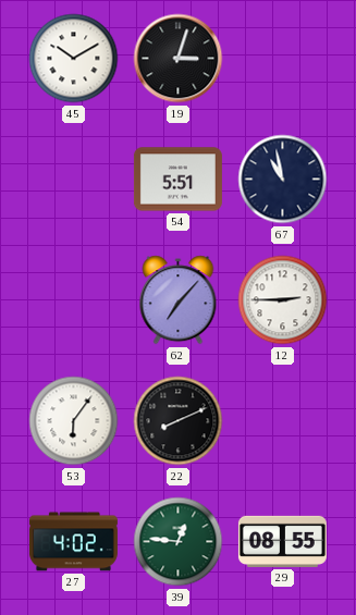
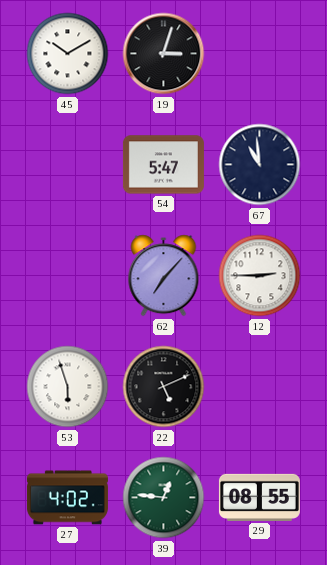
54: 5:51 -> 5:47 (163, 165)
67: 10:58 -> 10:59 (260, 165)
53: 6:06 -> 5:57 (68, 387)
22: 8:11 -> 5:11 (164, 387)
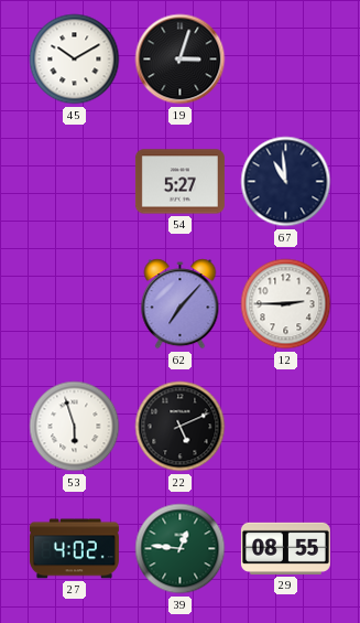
54: 5:47 -> 5:27 (179, 182)
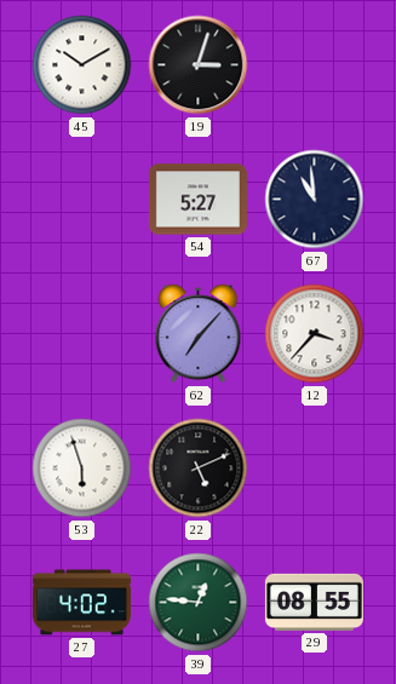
12: 2:45 -> 3:37 (315, 334)
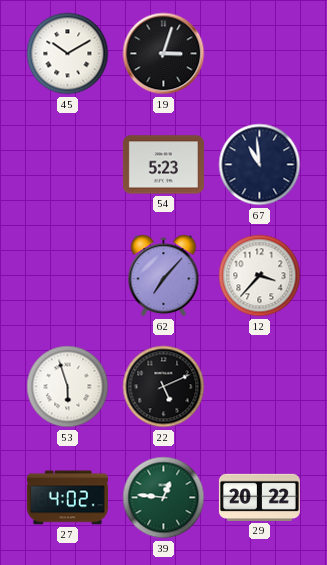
54: 5:27 -> 5:23 (163, 165)
29: 08:55 -> 20:22 (259, 497)
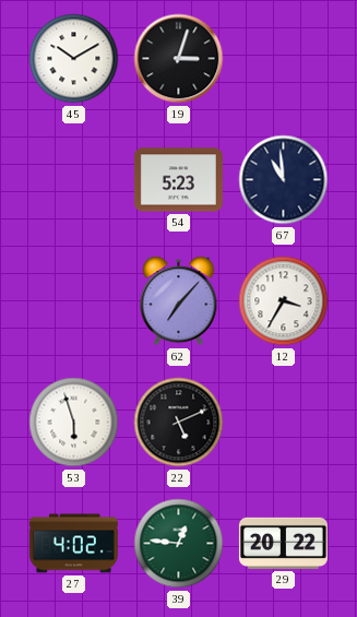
12: 3:37 -> 3:35 (284, 301)
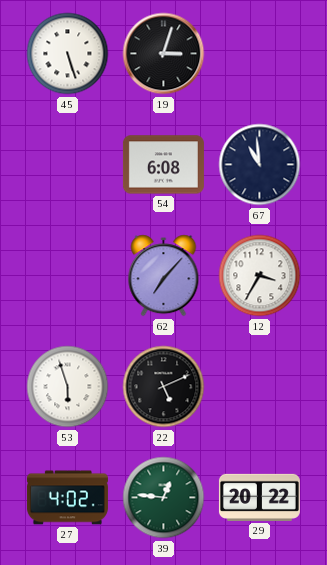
45: 10:10 -> 5:27 (68, 54)
54: 5:23 -> 6:08 (163, 165)
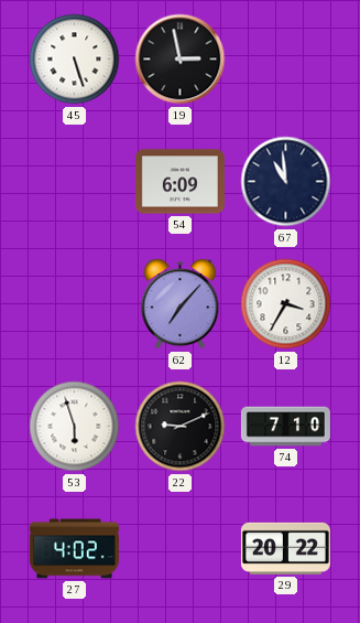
19: 3:03 -> 2:58 (181, 60)
54: 6:08 -> 6:09 (179, 182)
22: 5:11 -> 9:11 (181, 427)
74: none -> 7:10 (285, 427)
39: 12:46 -> none (164, 498)
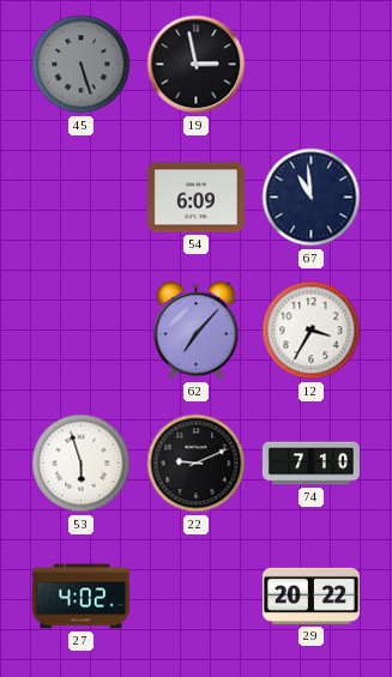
45 dial: white -> grey (82, 65)
